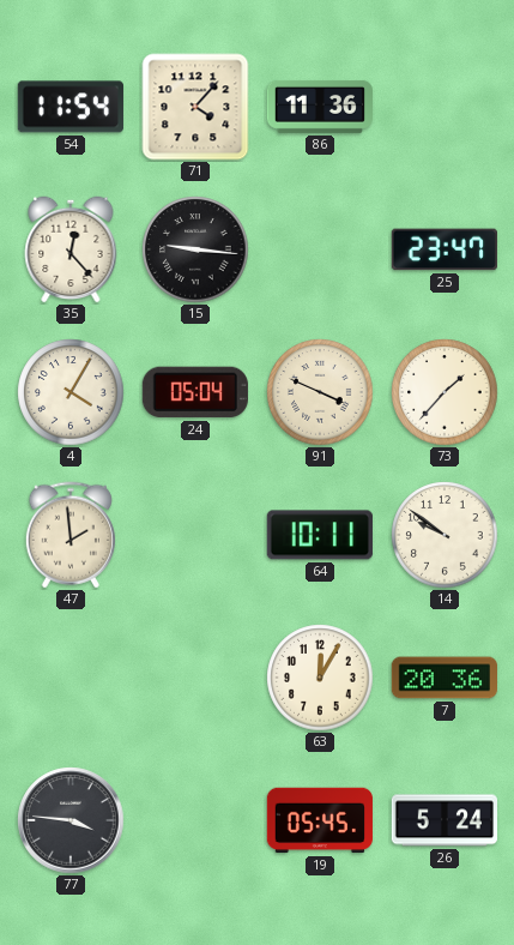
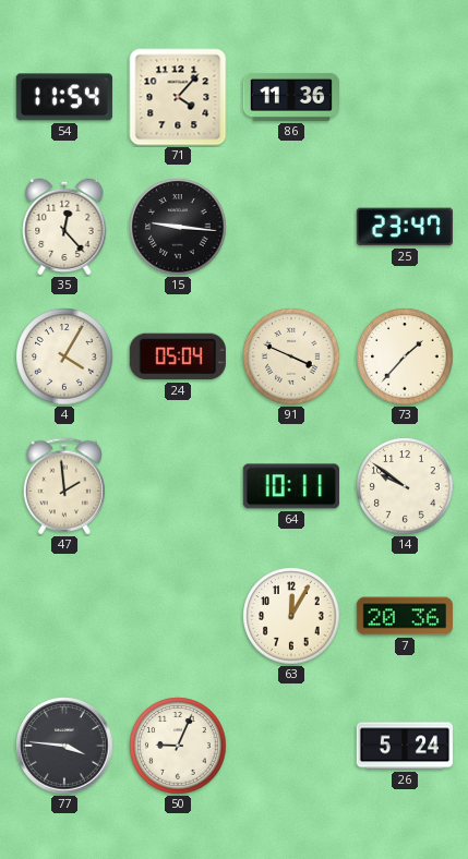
50: none -> 9:04 (178, 746)
19: 05:45 -> none (319, 820)
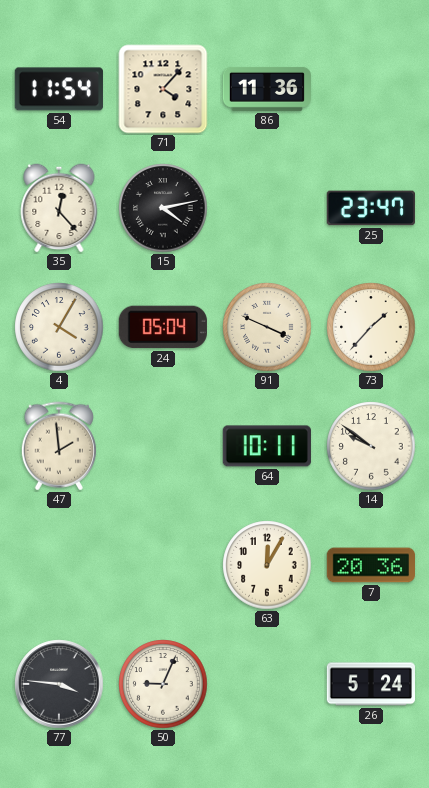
15: 9:16 -> 4:13 (163, 208)
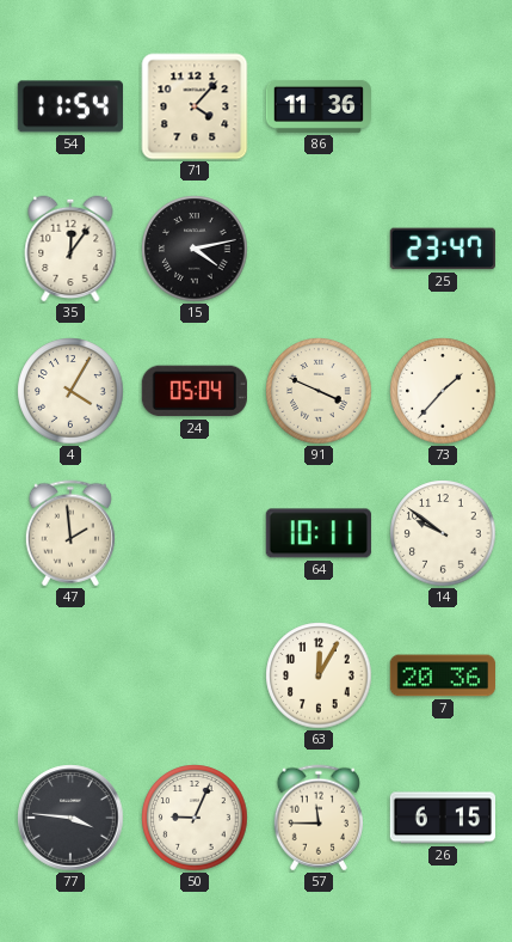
35: 12:23 -> 12:06 (70, 249)
57: none -> 11:45 (317, 818)
26: 5:24 -> 6:15 (442, 818)
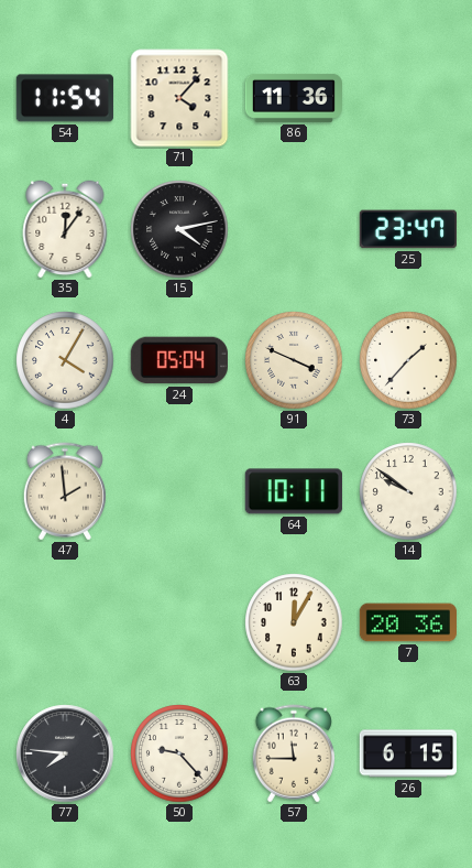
77: 3:46 -> 7:46 (65, 753)
50: 9:04 -> 9:23 (179, 753)
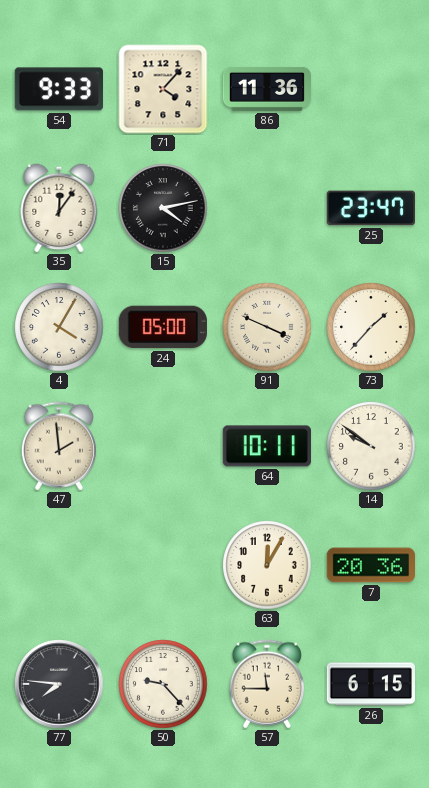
54: 11:54 -> 9:33 (59, 89)
24: 05:04 -> 05:00 (163, 327)
